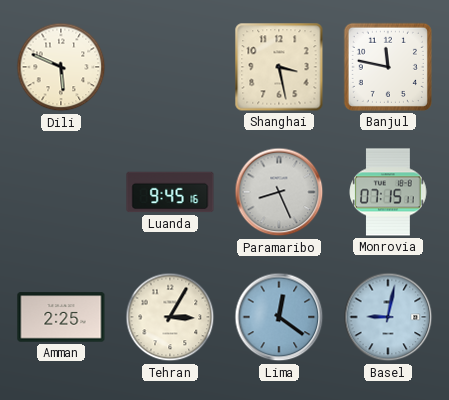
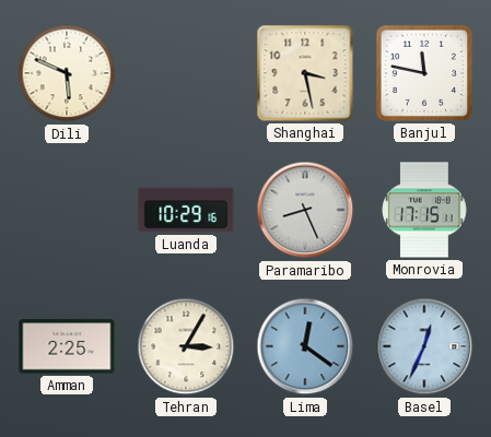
Luanda: 9:45 -> 10:29 (186, 210)
Monrovia: 07:15 -> 17:15 (424, 210)
Basel: 9:02 -> 12:34 (424, 346)
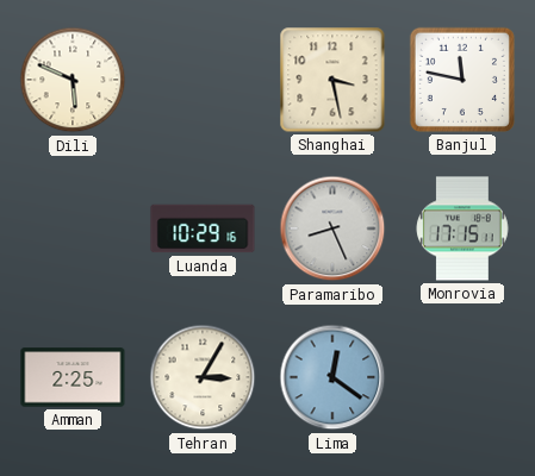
Basel: 12:34 -> none (424, 346)
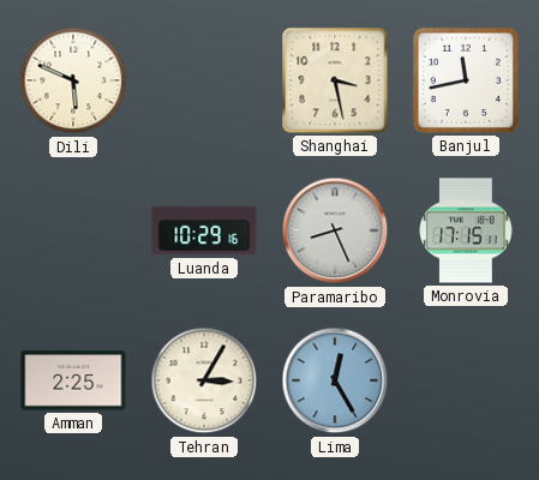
Banjul: 11:47 -> 11:43 (466, 80)
Lima: 12:21 -> 12:25 (335, 380)
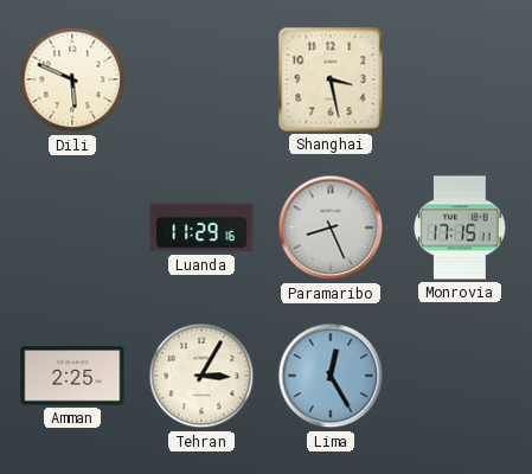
Banjul: 11:43 -> none (466, 80)
Luanda: 10:29 -> 11:29 (201, 228)
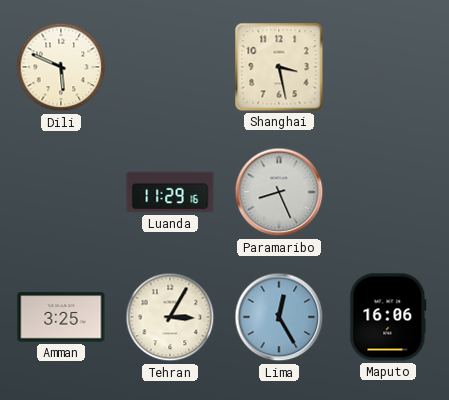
Monrovia: 17:15 -> none (460, 228)
Amman: 2:25 -> 3:25 (61, 317)
Maputo: none -> 16:06 (388, 317)
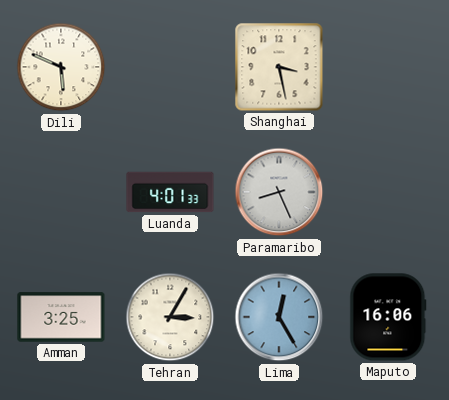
Luanda: 11:29 -> 4:01 (170, 192)
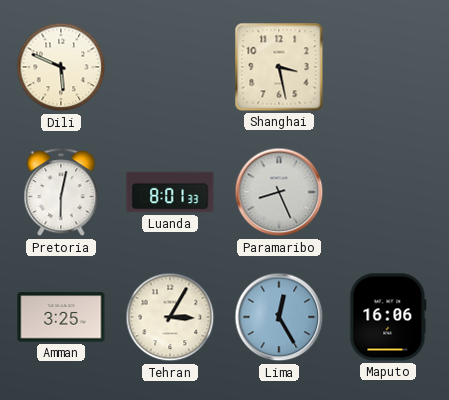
Pretoria: none -> 6:02 (61, 193)
Luanda: 4:01 -> 8:01 (170, 192)
